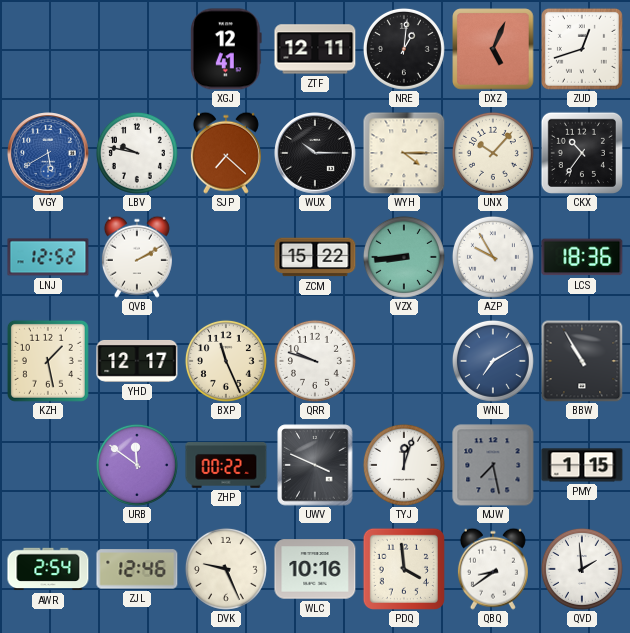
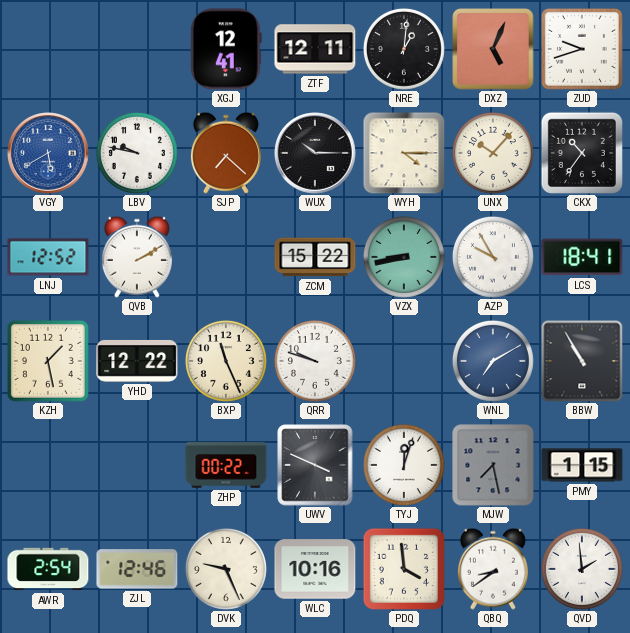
ZUD: 12:42 -> 9:42 (582, 49)
VZX: 8:44 -> 8:43 (404, 257)
LCS: 18:36 -> 18:41 (582, 257)
YHD: 12:17 -> 12:22 (137, 361)
URB: 11:51 -> none (137, 465)
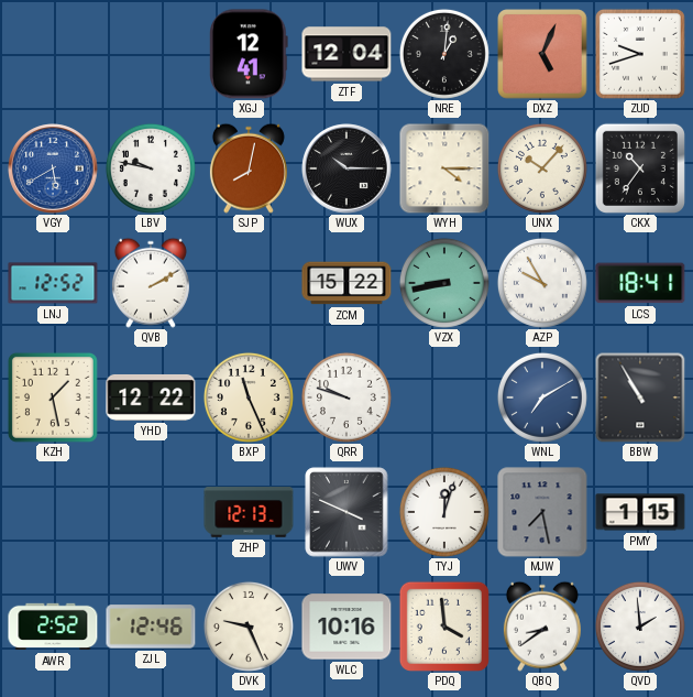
ZTF: 12:11 -> 12:04 (346, 54)
SJP: 7:22 -> 8:02 (249, 168)
ZHP: 00:22 -> 12:13 (249, 512)
AWR: 2:54 -> 2:52 (53, 627)
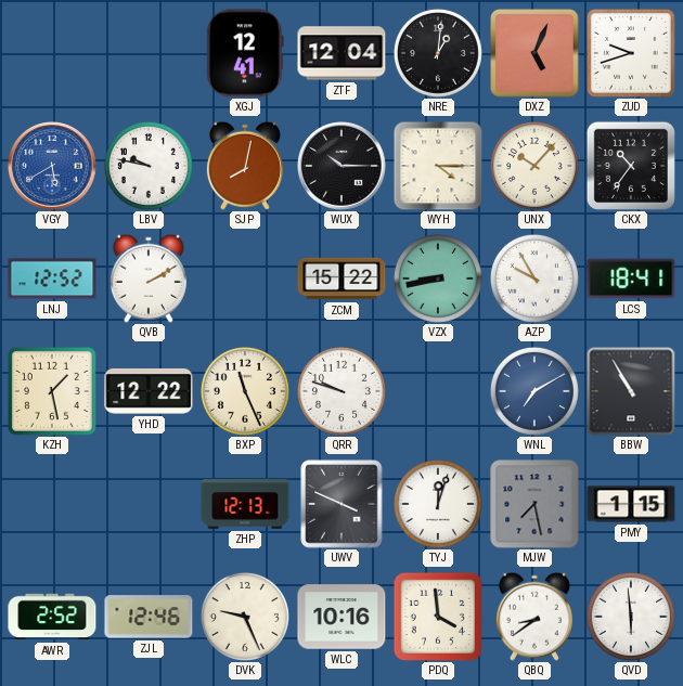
QVD: 1:59 -> 5:59 (631, 617)
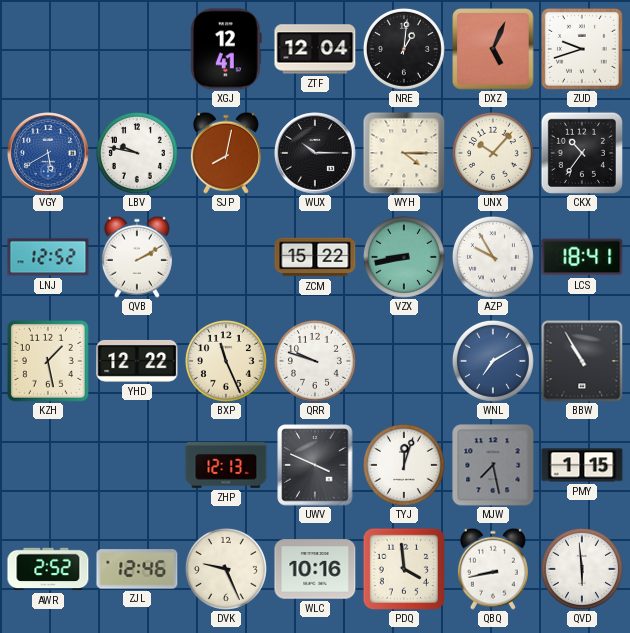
QBQ: 8:39 -> 8:43 (493, 569)
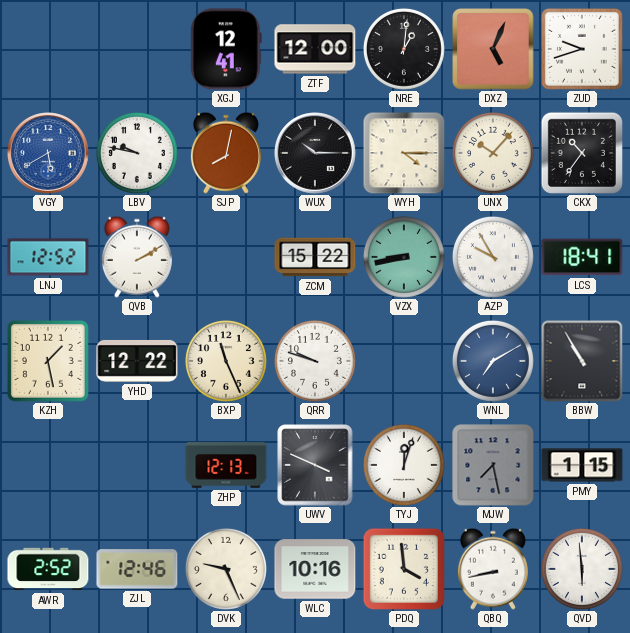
ZTF: 12:04 -> 12:00 (315, 49)
